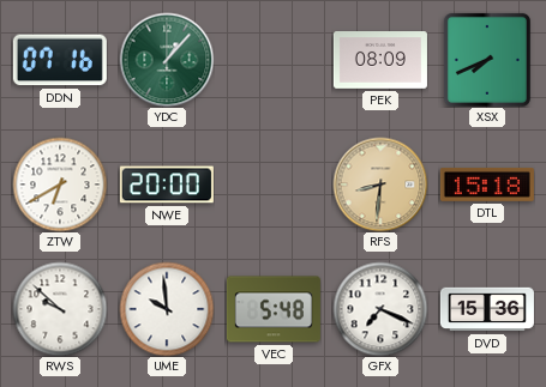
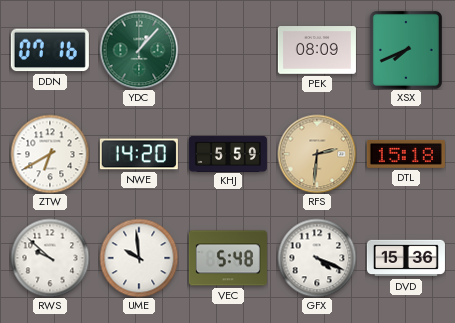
NWE: 20:00 -> 14:20 (139, 154)
KHJ: none -> 5:59 (228, 153)
RFS: 8:31 -> 2:31 (317, 154)
GFX: 7:19 -> 4:19 (317, 258)
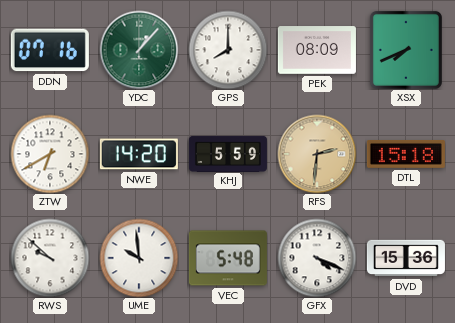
GPS: none -> 8:00 (228, 50)
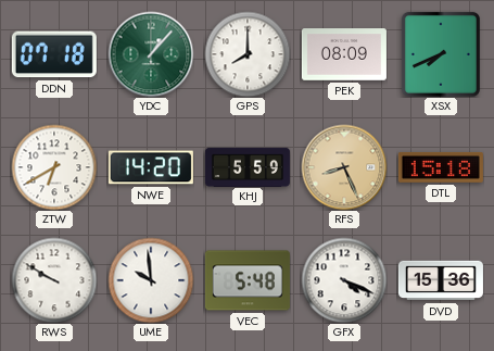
DDN: 07:16 -> 07:18 (54, 54)
RFS: 2:31 -> 8:26 (344, 167)
RWS: 9:52 -> 9:50 (54, 280)
